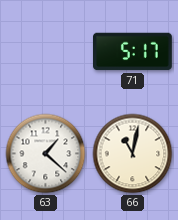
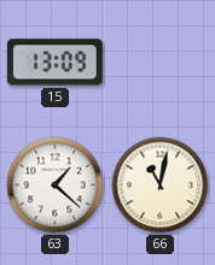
15: none -> 13:09 (54, 63)
71: 5:17 -> none (133, 52)
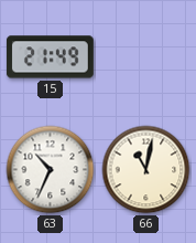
15: 13:09 -> 21:49 (50, 57)
63: 1:22 -> 10:34 (51, 170)
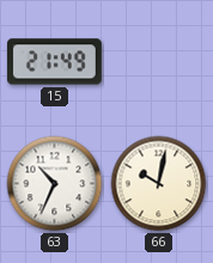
66: 11:02 -> 10:02 (159, 184)
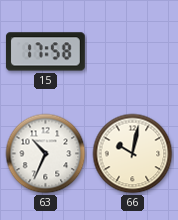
15: 21:49 -> 17:58 (45, 52)
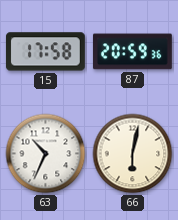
87: none -> 20:59 (132, 52)
66: 10:02 -> 6:02 (133, 154)
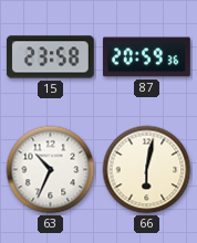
15: 17:58 -> 23:58 (50, 57)
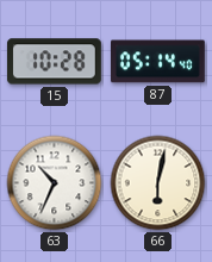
15: 23:58 -> 10:28 (54, 62)
87: 20:59 -> 05:14 (157, 62)
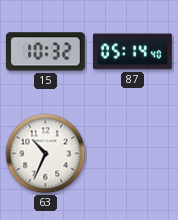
15: 10:28 -> 10:32 (45, 52)
66: 6:02 -> none (158, 183)
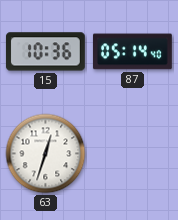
15: 10:32 -> 10:36 (45, 52)
63: 10:34 -> 12:33 (46, 154)
